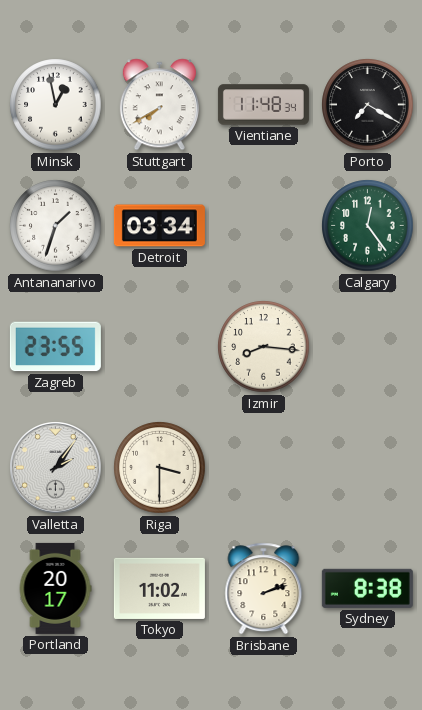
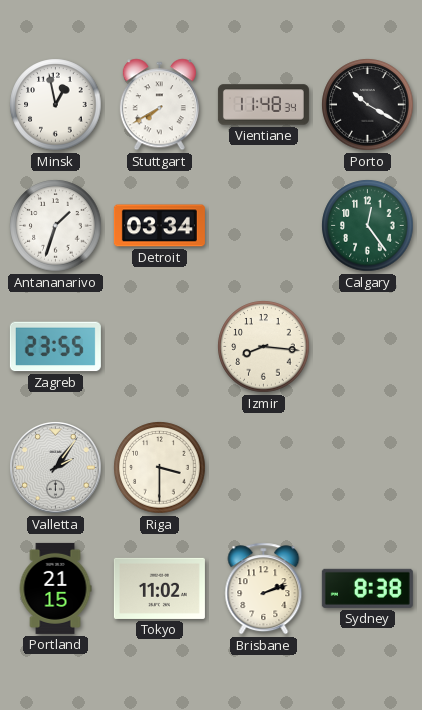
Porto: 7:20 -> 10:20 (368, 105)
Portland: 20:17 -> 21:15 (55, 588)
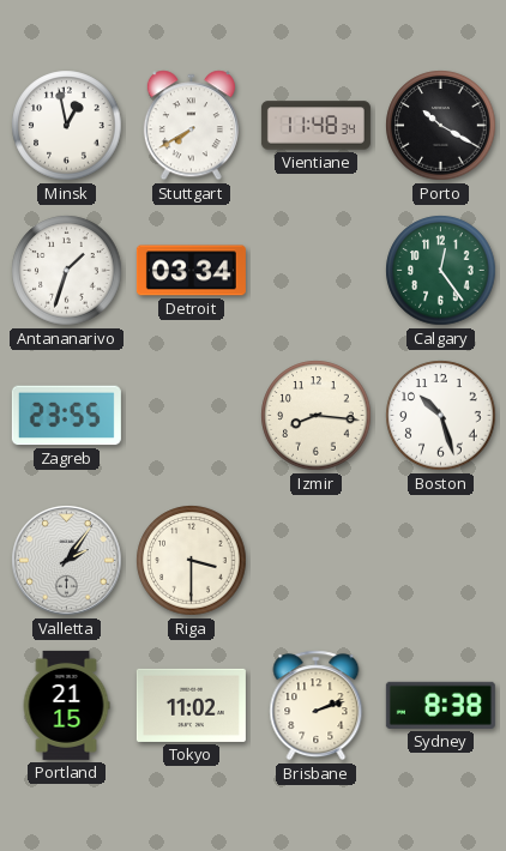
Boston: none -> 10:27 (441, 416)
